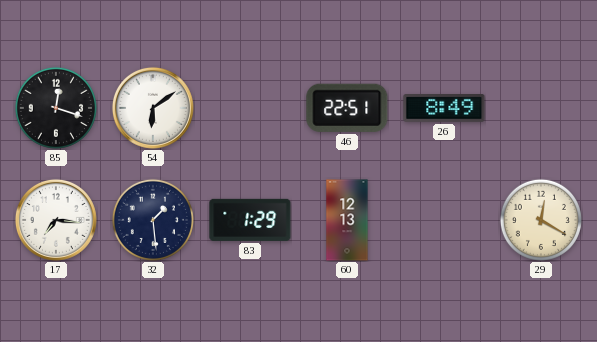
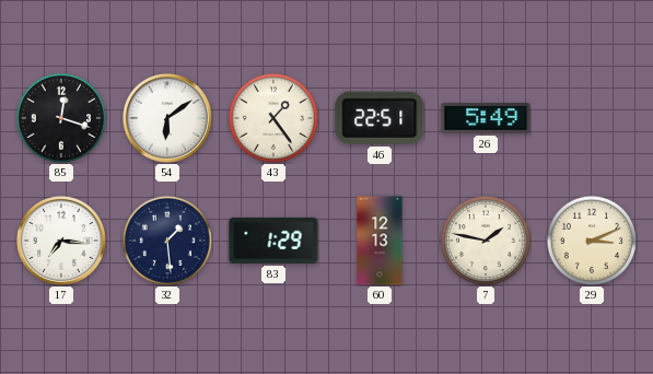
43: none -> 1:24 (273, 118)
26: 8:49 -> 5:49 (486, 119)
7: none -> 1:47 (486, 241)
29: 12:20 -> 3:11 (592, 241)
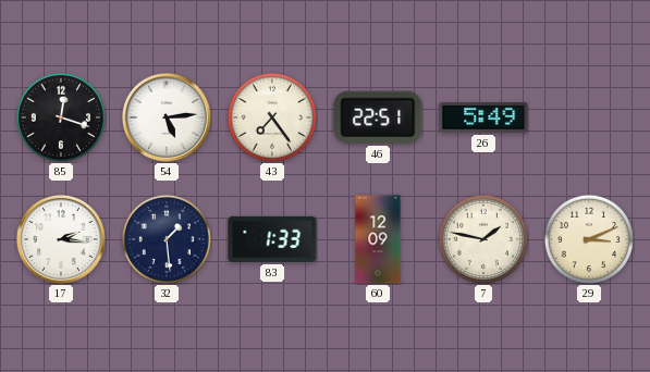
54: 6:09 -> 5:14 (167, 117)
43: 1:24 -> 7:24 (272, 117)
17: 7:16 -> 2:16 (61, 239)
83: 1:29 -> 1:33 (272, 239)
60: 12:13 -> 12:09 (378, 239)
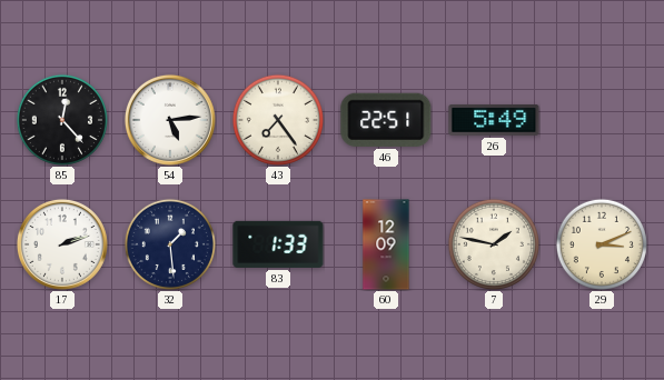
85: 12:18 -> 12:23 (62, 120)
17: 2:16 -> 2:12 (62, 244)
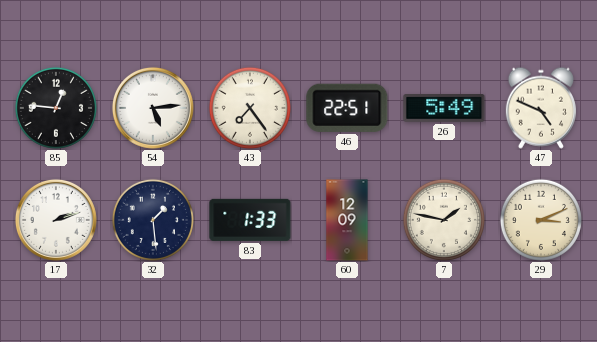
85: 12:23 -> 12:46 (56, 108)
47: none -> 4:49 (541, 108)
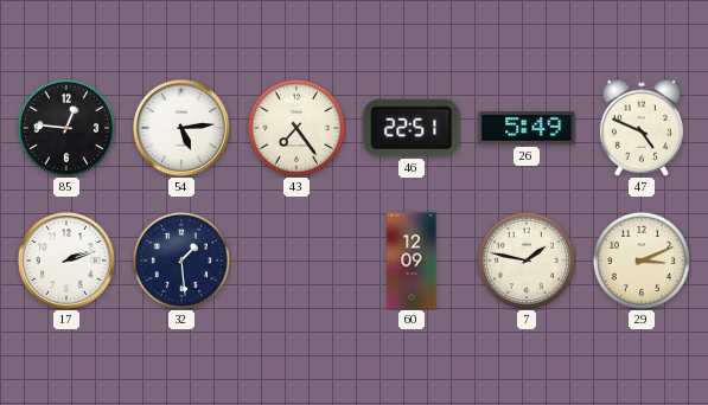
83: 1:33 -> none (250, 220)
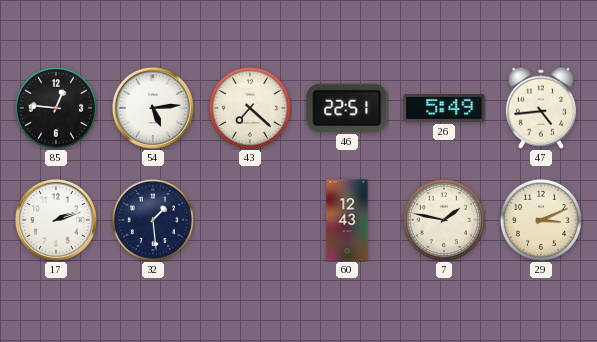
43: 7:24 -> 7:22 (250, 108)
47: 4:49 -> 4:44 (541, 108)
60: 12:09 -> 12:43 (347, 220)
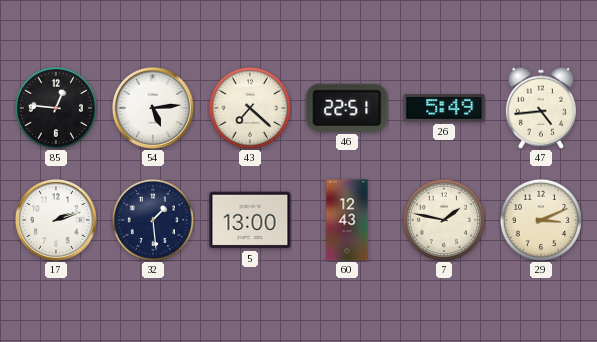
5: none -> 13:00 (250, 220)
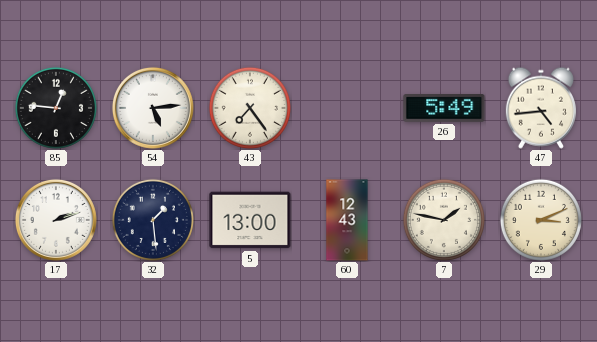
43: 7:22 -> 7:24 (250, 108)
46: 22:51 -> none (347, 108)
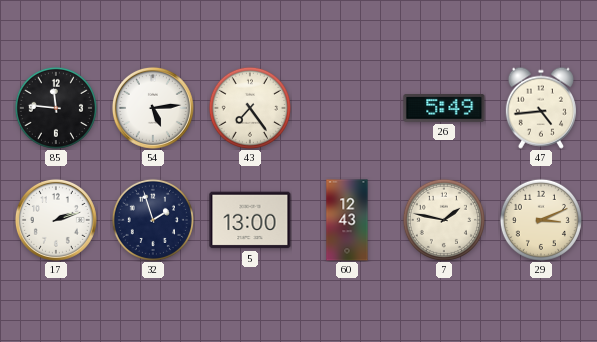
85: 12:46 -> 11:46 (56, 108)
32: 1:29 -> 1:57 (153, 220)
